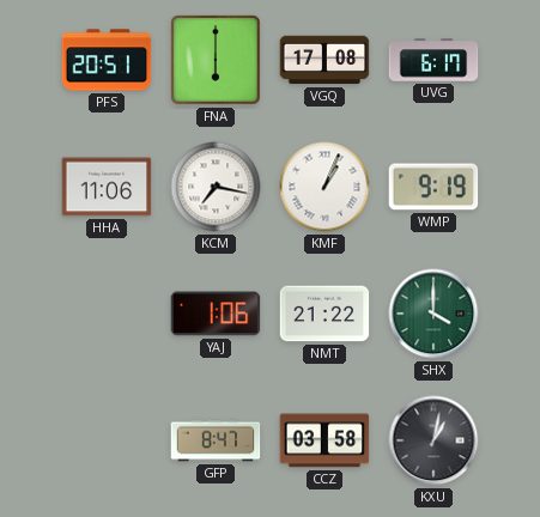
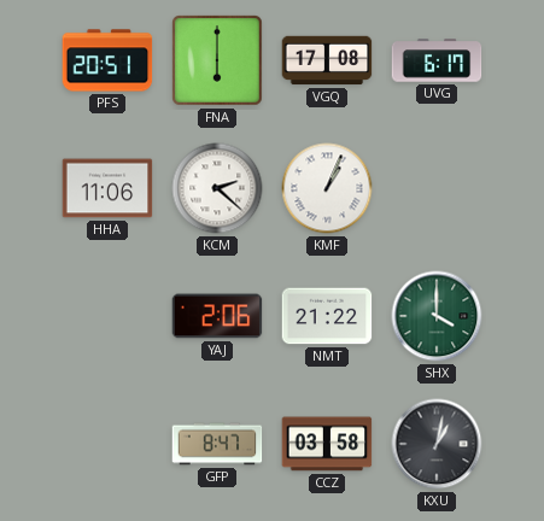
KCM: 7:17 -> 2:22 (217, 188)
WMP: 9:19 -> none (433, 187)
YAJ: 1:06 -> 2:06 (217, 316)
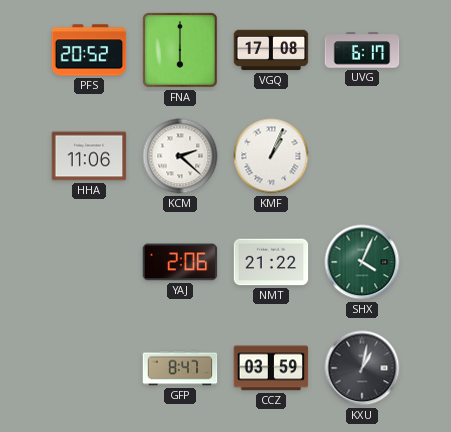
PFS: 20:51 -> 20:52 (89, 50)
SHX: 4:00 -> 4:04 (362, 262)
CCZ: 03:58 -> 03:59 (271, 368)
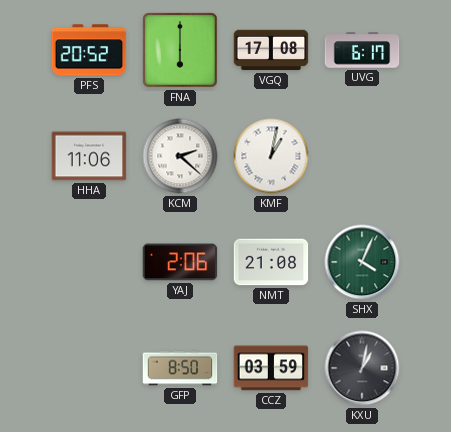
KMF: 1:04 -> 1:02 (271, 156)
NMT: 21:22 -> 21:08 (271, 262)
GFP: 8:47 -> 8:50 (180, 368)
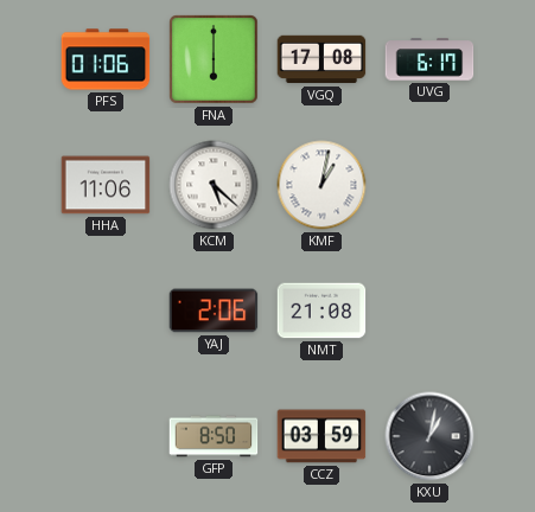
PFS: 20:52 -> 01:06 (106, 59)
KCM: 2:22 -> 5:22 (214, 185)
SHX: 4:04 -> none (362, 262)
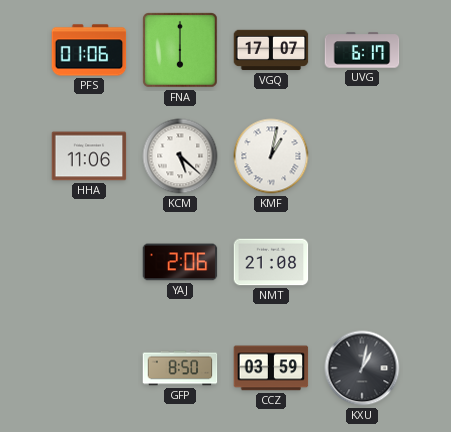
VGQ: 17:08 -> 17:07 (271, 50)
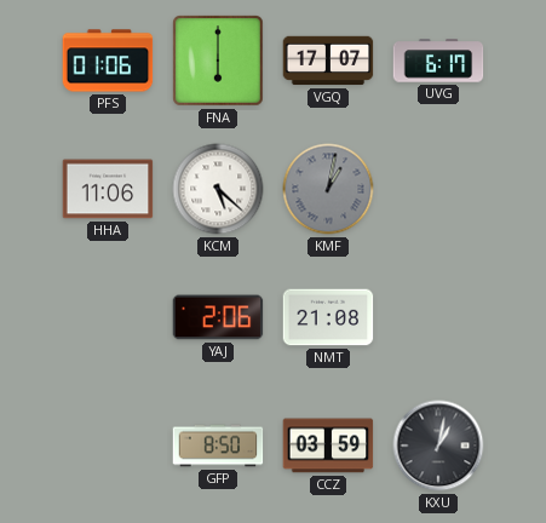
KMF dial: white -> grey (328, 189)
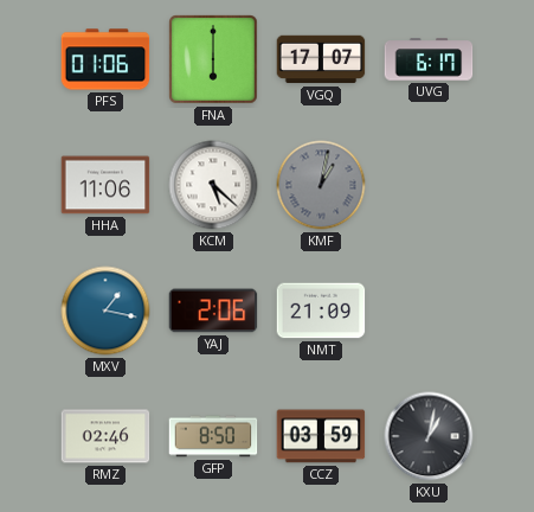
MXV: none -> 1:17 (105, 311)
NMT: 21:08 -> 21:09 (321, 311)
RMZ: none -> 02:46 (105, 436)
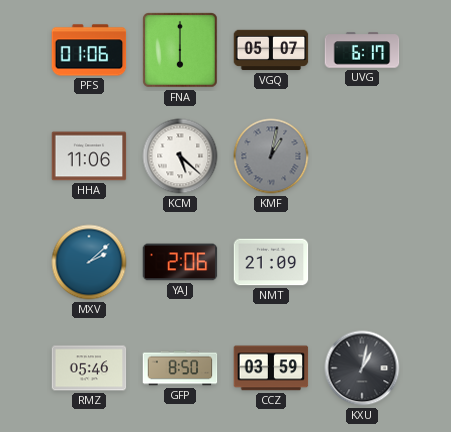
VGQ: 17:07 -> 05:07 (271, 50)
MXV: 1:17 -> 2:08 (89, 262)
RMZ: 02:46 -> 05:46 (89, 368)
